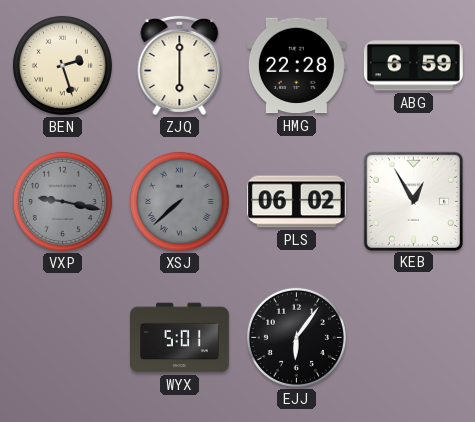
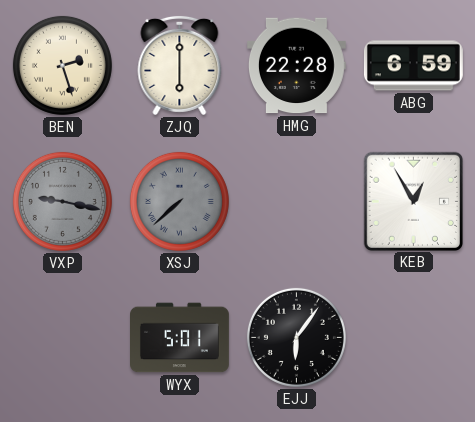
PLS: 06:02 -> none (296, 202)
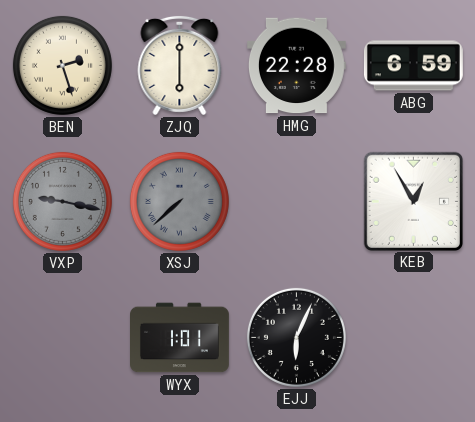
WYX: 5:01 -> 1:01 (180, 338)
EJJ: 6:06 -> 6:04 (296, 337)
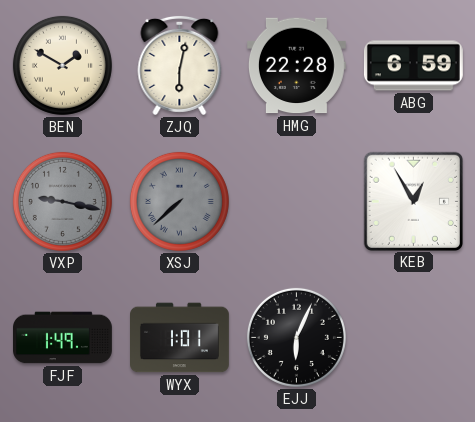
BEN: 2:27 -> 1:50 (62, 65)
ZJQ: 6:00 -> 6:02 (180, 65)
FJF: none -> 1:49 (63, 338)
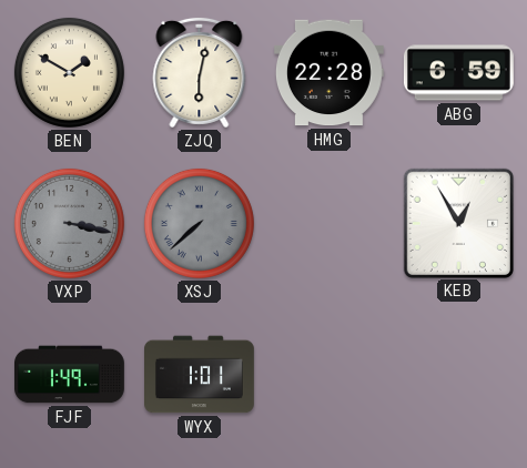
VXP: 9:17 -> 3:17 (69, 223)
EJJ: 6:04 -> none (296, 337)
